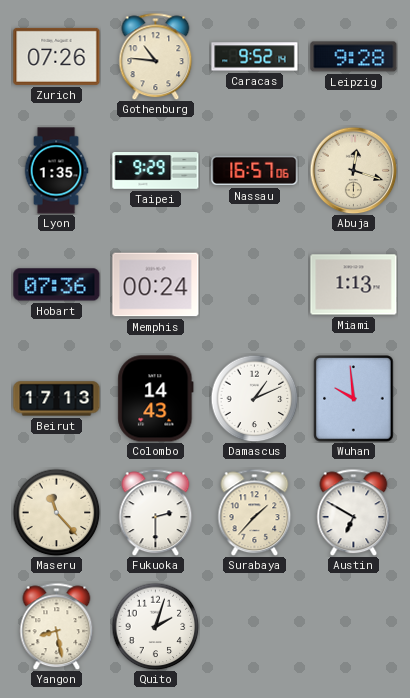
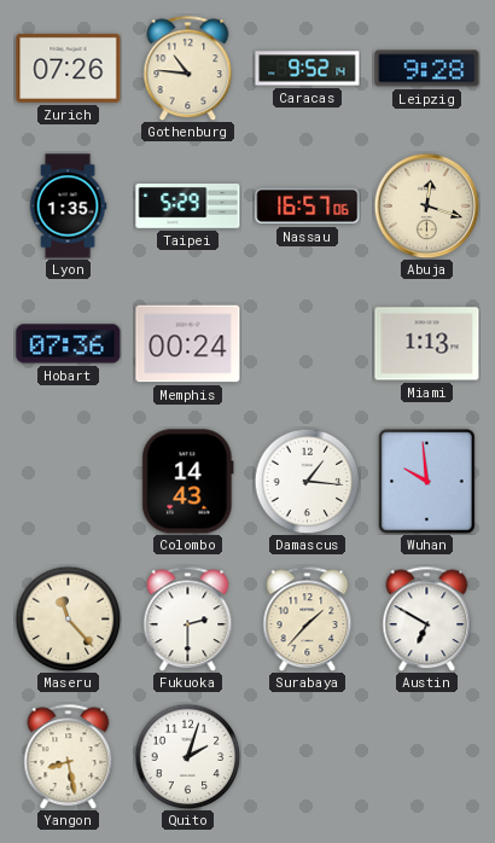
Taipei: 9:29 -> 5:29 (188, 207)
Beirut: 17:13 -> none (57, 399)
Damascus: 1:11 -> 1:16 (307, 481)
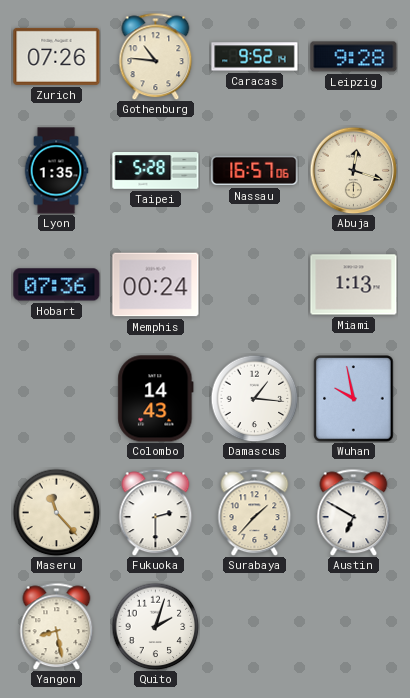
Taipei: 5:29 -> 5:28 (156, 171)
Wuhan: 9:59 -> 9:58 (354, 399)
